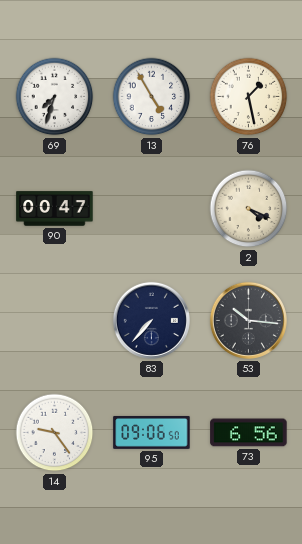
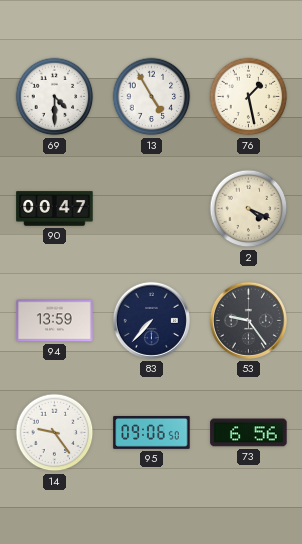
69: 7:33 -> 4:30 (55, 97)
94: none -> 13:59 (55, 321)
53: 10:16 -> 9:24 (248, 320)
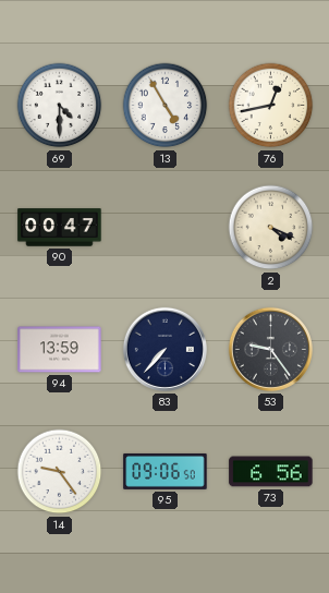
76: 1:28 -> 12:43 (271, 106)
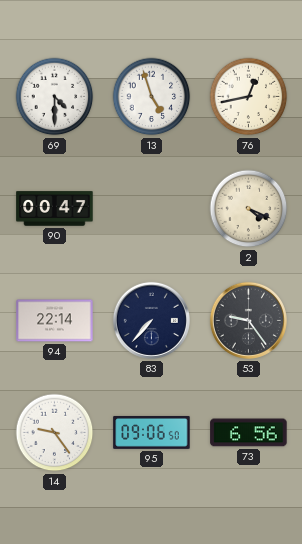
13: 4:55 -> 4:57 (152, 97)
94: 13:59 -> 22:14 (55, 321)
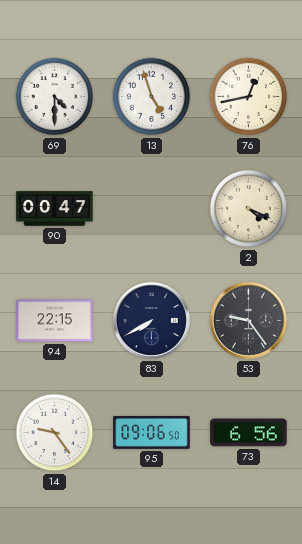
94: 22:14 -> 22:15 (55, 321)
83: 7:37 -> 7:40 (151, 320)
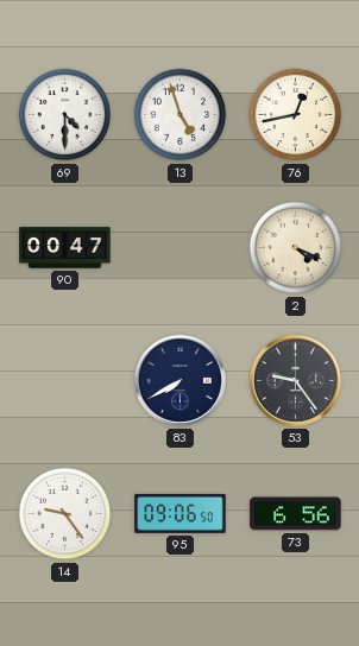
94: 22:15 -> none (55, 321)
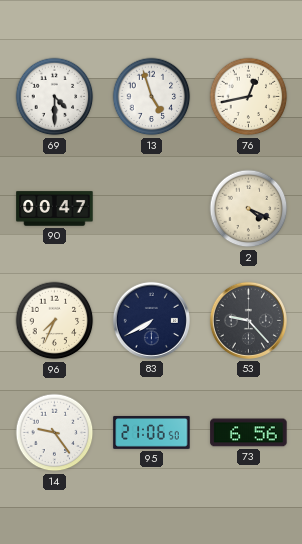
96: none -> 7:34 (55, 321)
53: 9:24 -> 9:23 (248, 320)
95: 09:06 -> 21:06 (152, 432)
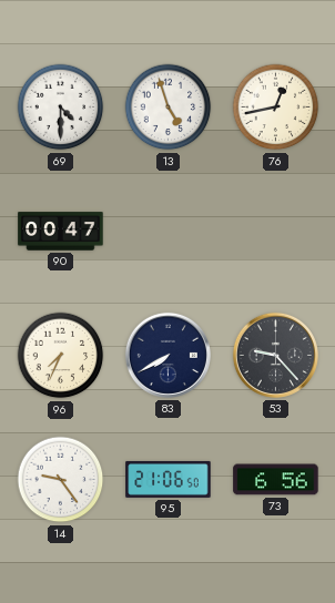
2: 4:19 -> none (249, 209)
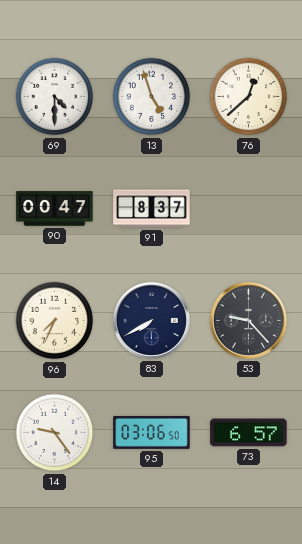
76: 12:43 -> 12:38 (249, 97)
91: none -> 8:37 (152, 209)
95: 21:06 -> 03:06 (152, 432)
73: 6:56 -> 6:57 (249, 433)
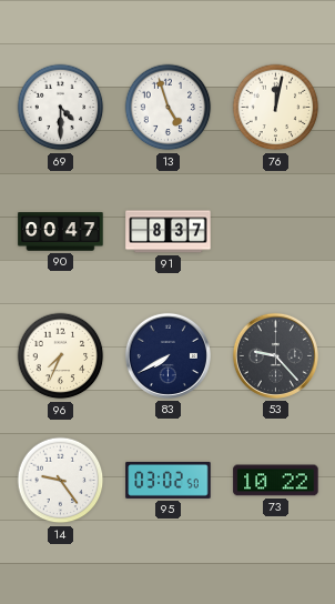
76: 12:38 -> 12:02 (276, 108)
95: 03:06 -> 03:02 (169, 480)
73: 6:57 -> 10:22 (276, 481)
